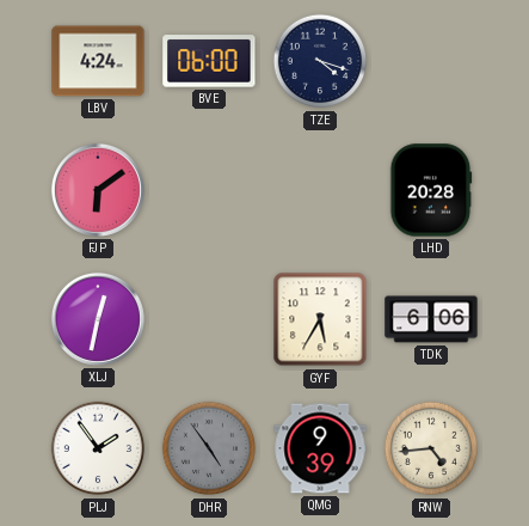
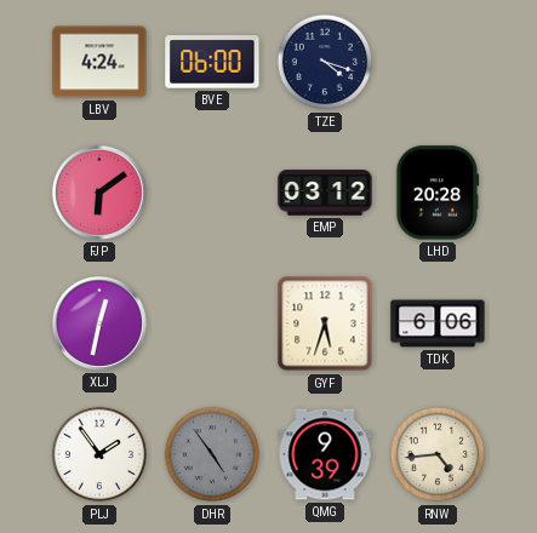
EMP: none -> 03:12 (325, 193)
GYF: 5:35 -> 5:33 (325, 323)
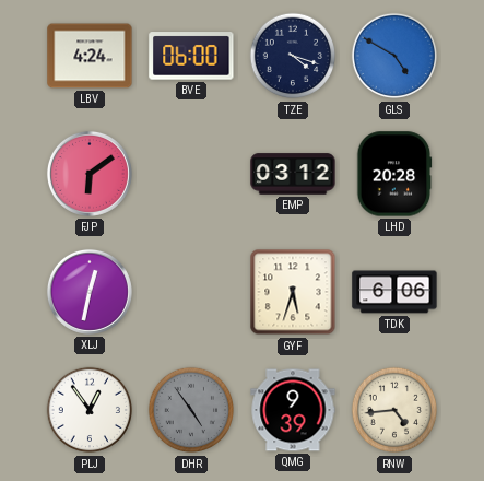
GLS: none -> 4:50 (394, 56)
PLJ: 1:54 -> 12:54 (90, 410)
